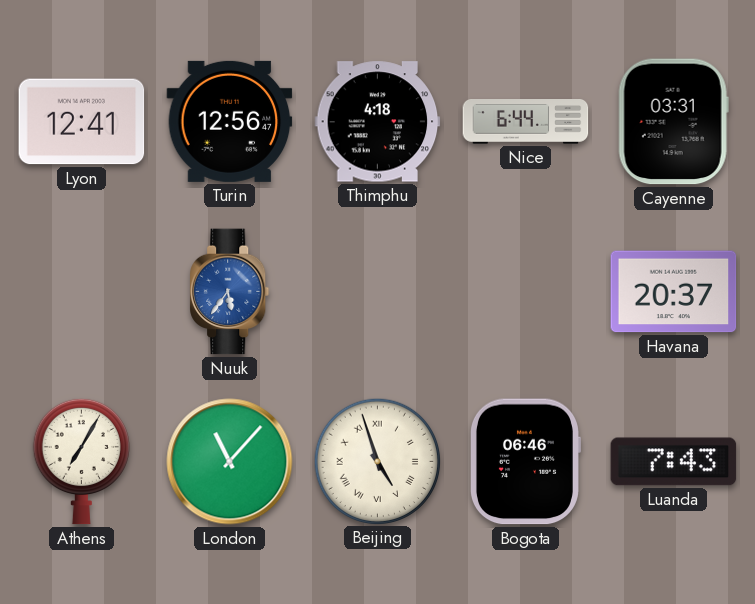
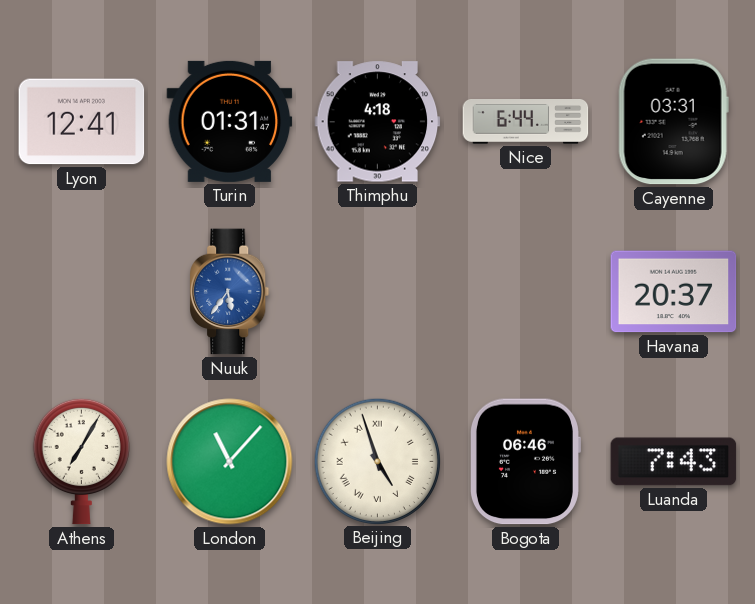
Turin: 12:56 -> 01:31 (230, 121)
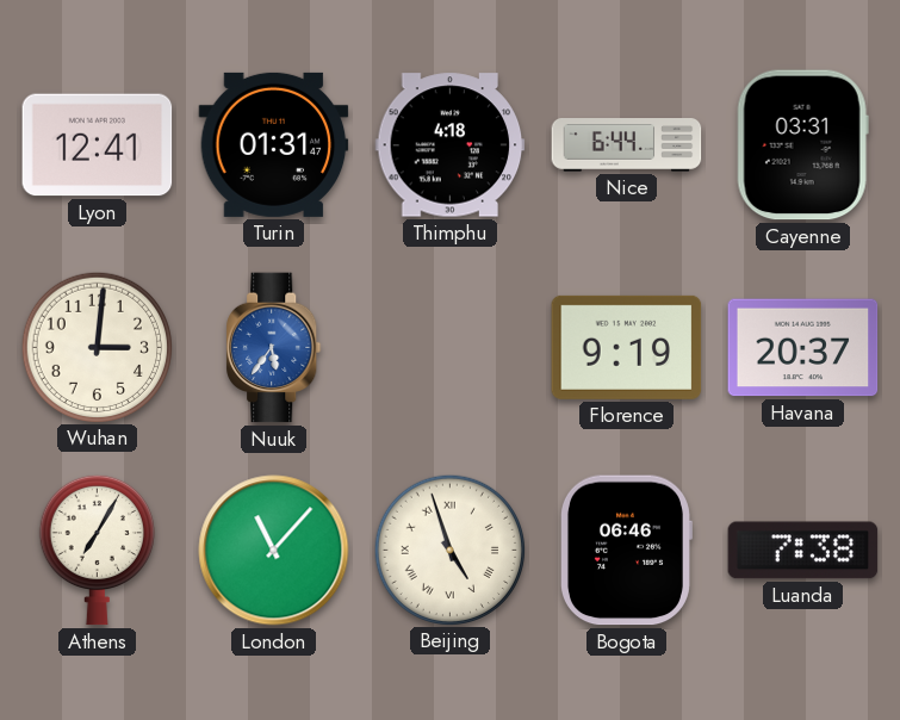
Wuhan: none -> 3:01 (97, 347)
Florence: none -> 9:19 (627, 347)
Luanda: 7:43 -> 7:38 (803, 551)
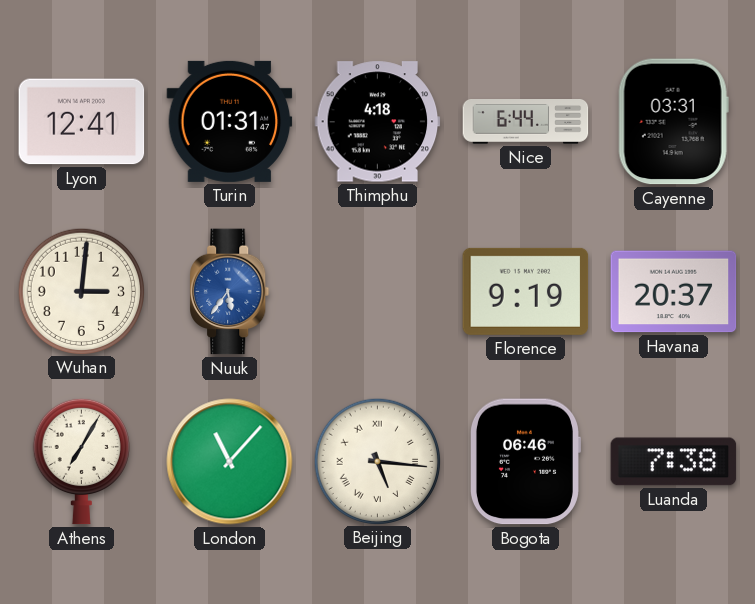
Beijing: 4:57 -> 5:16 (377, 461)
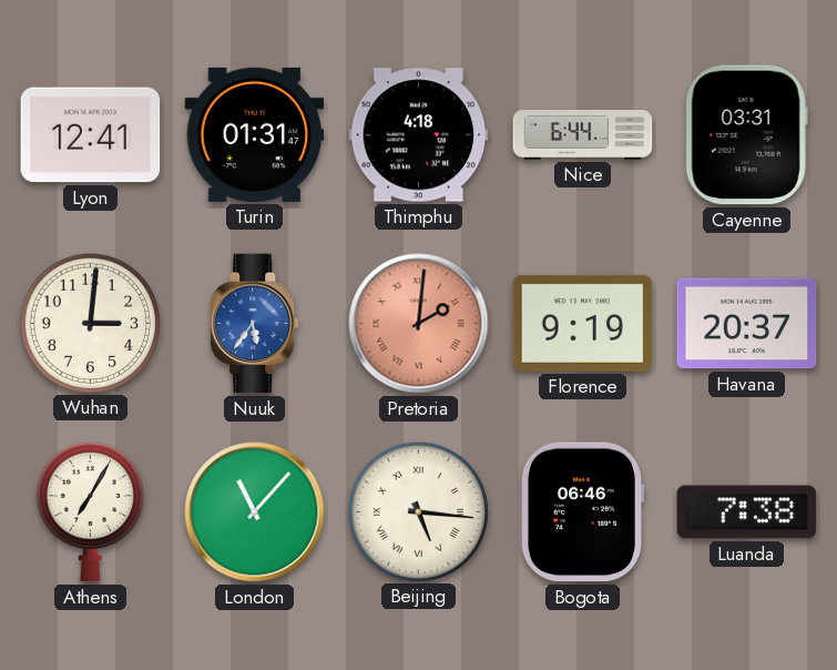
Pretoria: none -> 2:01 (419, 324)
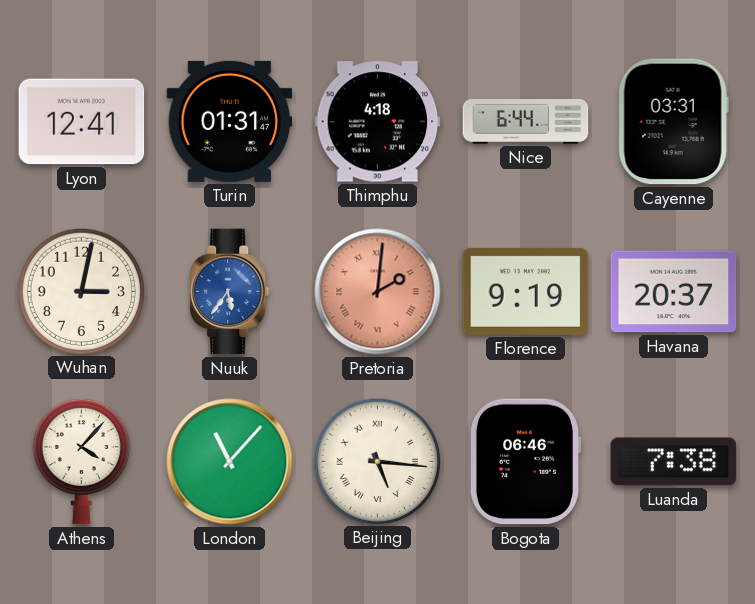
Wuhan: 3:01 -> 3:02 (81, 291)
Athens: 7:05 -> 4:07 (81, 461)
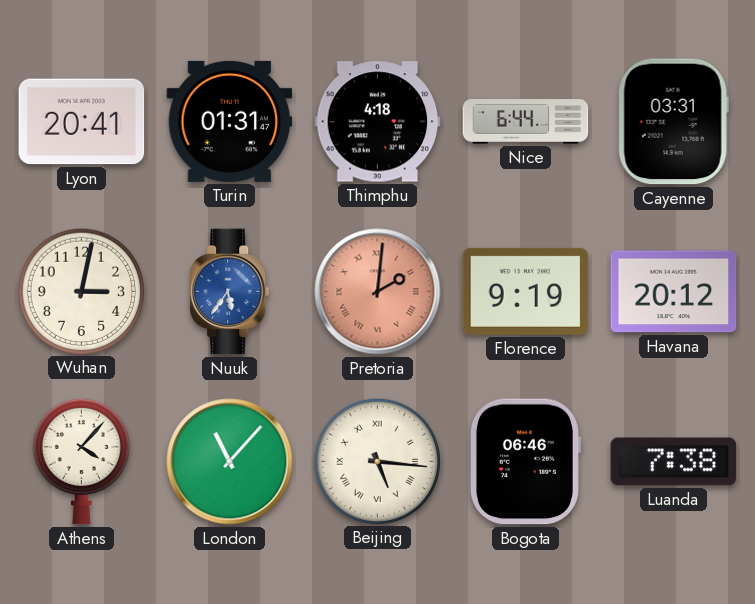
Lyon: 12:41 -> 20:41 (82, 122)
Havana: 20:37 -> 20:12 (674, 292)
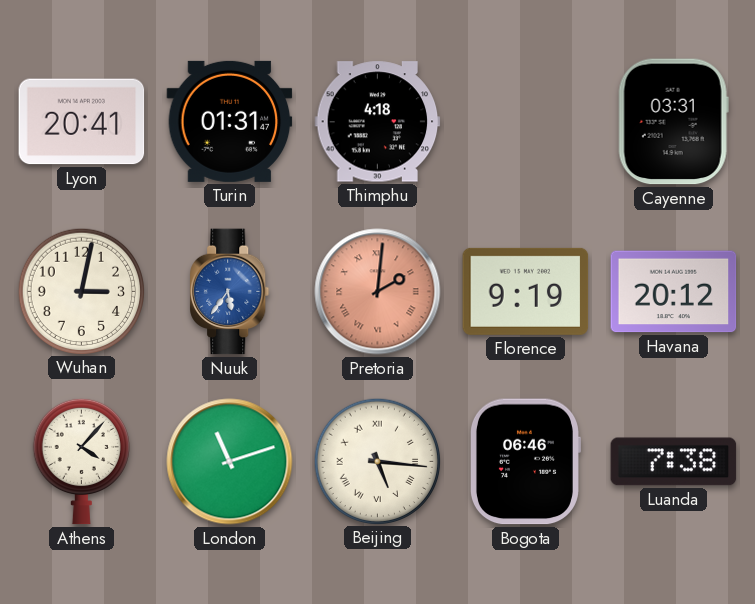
Nice: 6:44 -> none (526, 122)
London: 11:07 -> 11:12 (230, 462)
